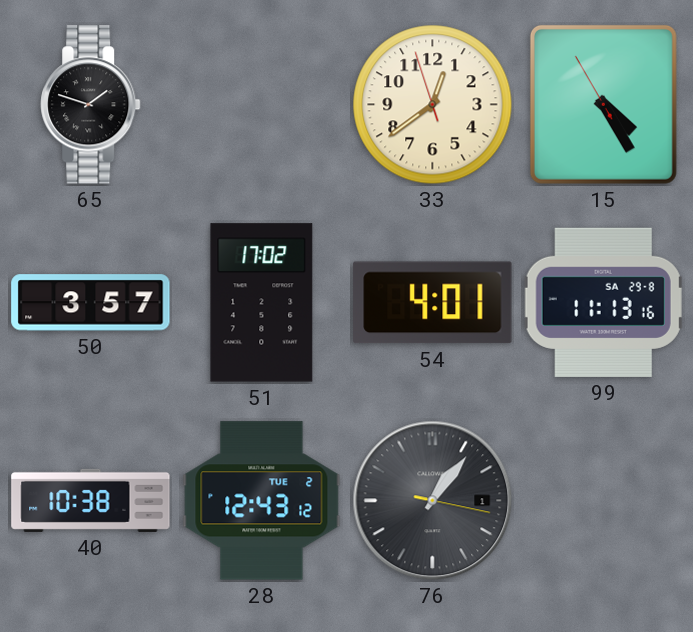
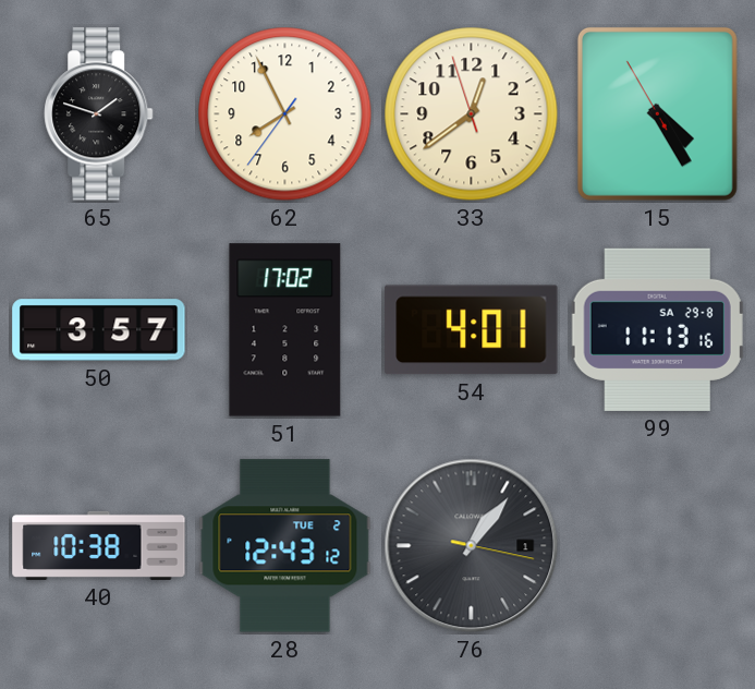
62: none -> 7:55 (285, 114)
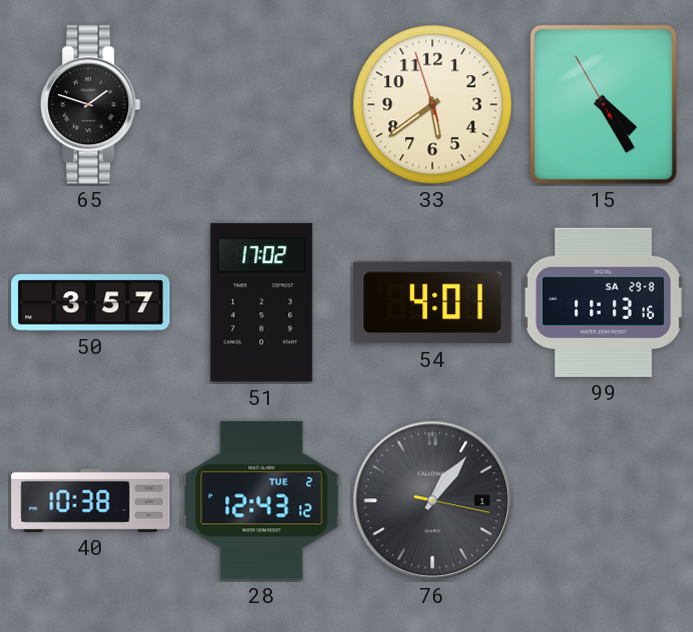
62: 7:55 -> none (285, 114)
33: 12:38 -> 5:38 (433, 105)
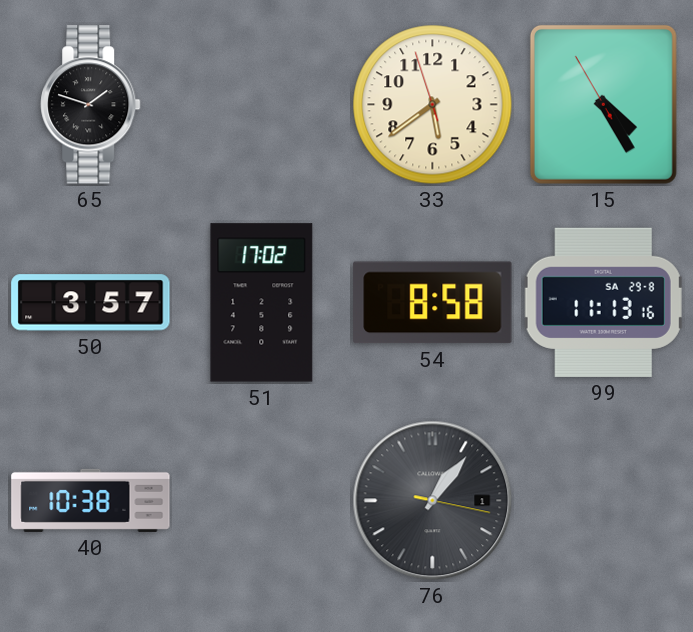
54: 4:01 -> 8:58 (433, 303)
28: 12:43 -> none (262, 501)
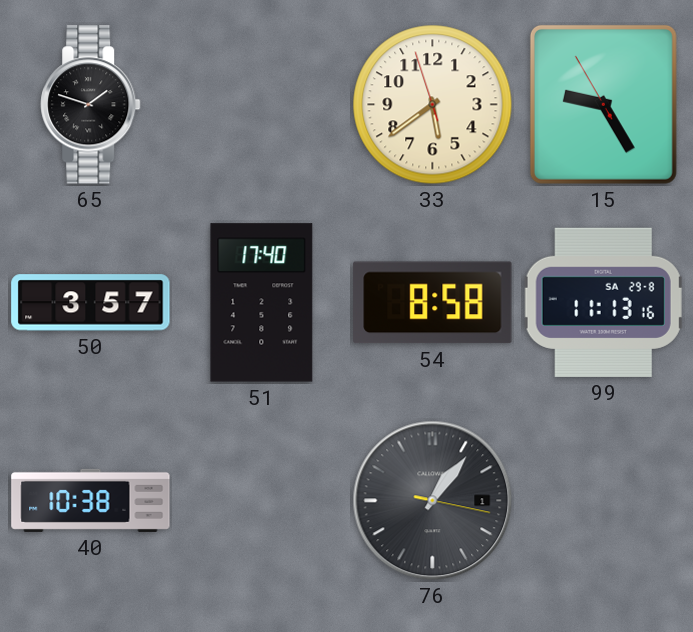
15: 4:24 -> 9:24 (603, 104)
51: 17:02 -> 17:40 (262, 303)
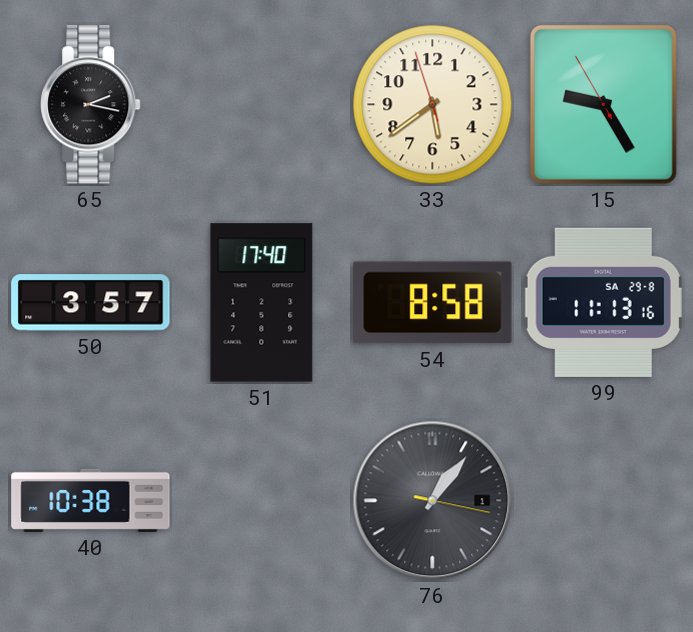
65: 1:48 -> 2:17 (91, 105)
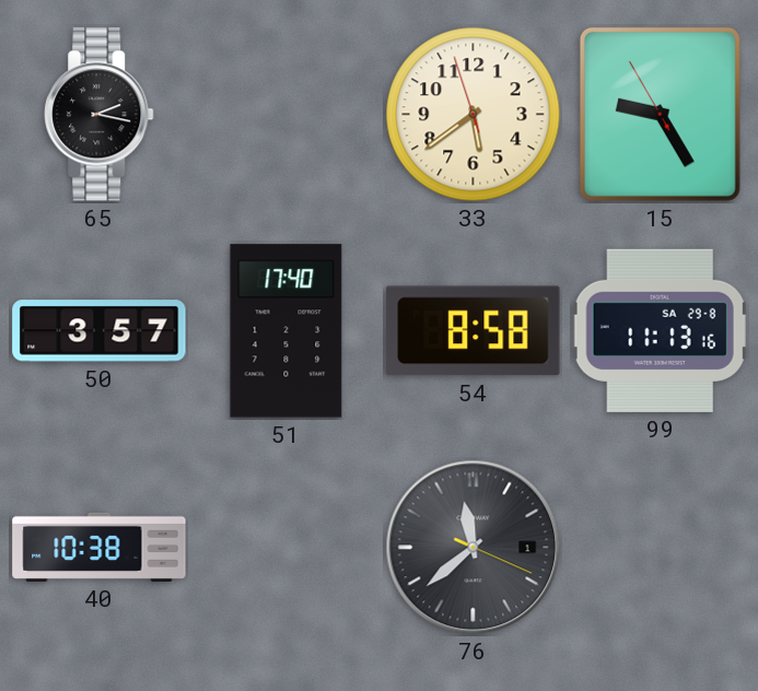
76: 1:06 -> 11:38 (474, 548)
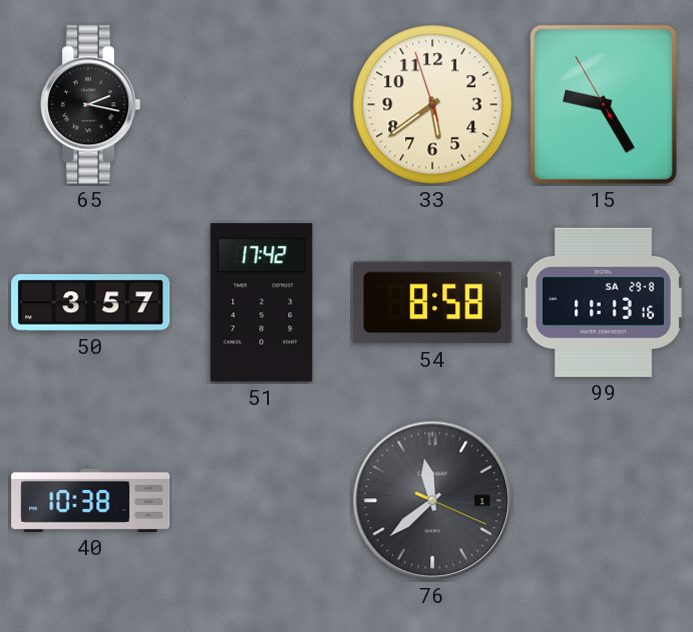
51: 17:40 -> 17:42 (262, 303)
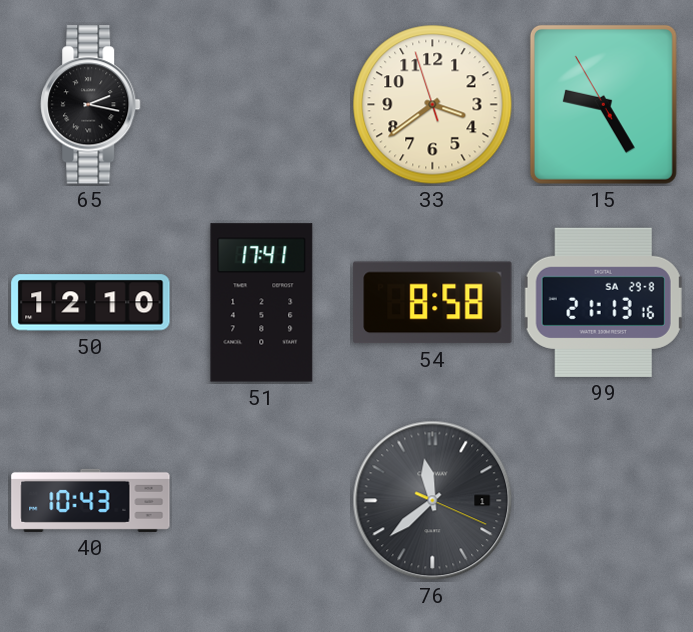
33: 5:38 -> 3:38 (433, 105)
50: 3:57 -> 12:10 (91, 303)
51: 17:42 -> 17:41 (262, 303)
99: 11:13 -> 21:13 (603, 302)
40: 10:38 -> 10:43 (91, 500)
